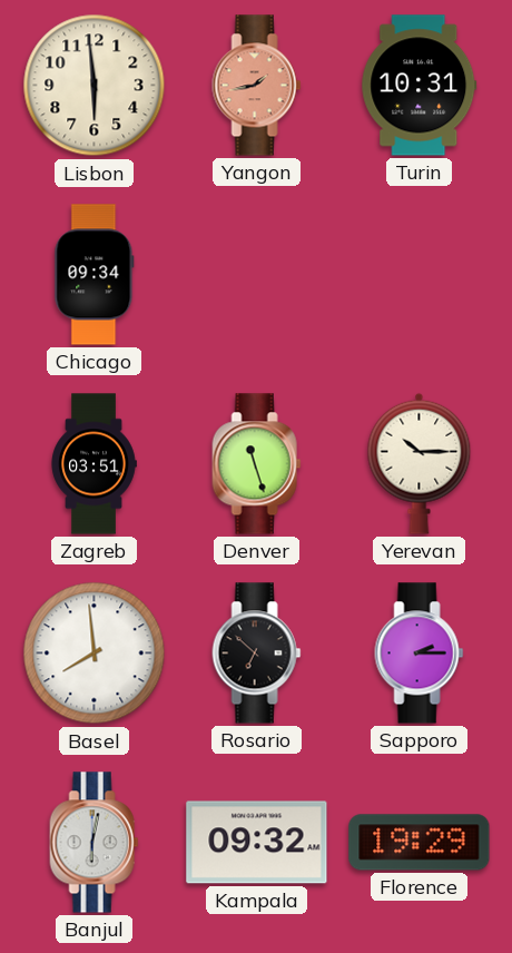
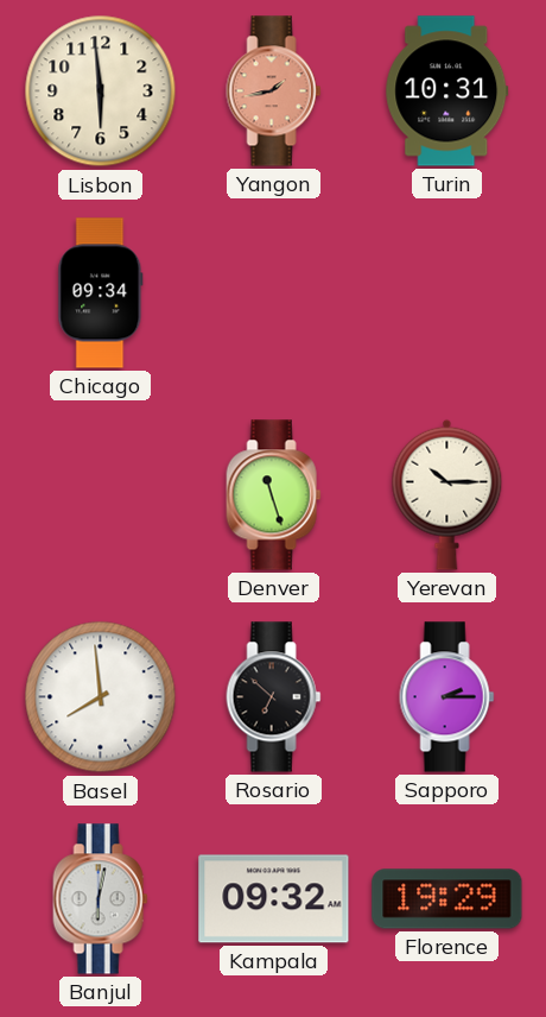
Zagreb: 03:51 -> none (93, 464)
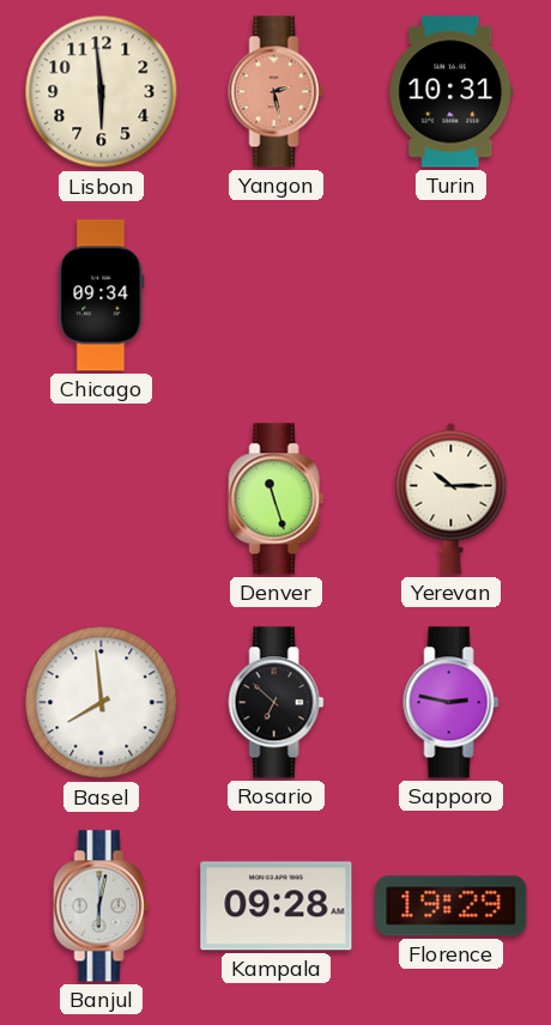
Yangon: 1:43 -> 2:28 (277, 92)
Sapporo: 2:15 -> 2:47 (452, 703)
Kampala: 09:32 -> 09:28 (277, 906)
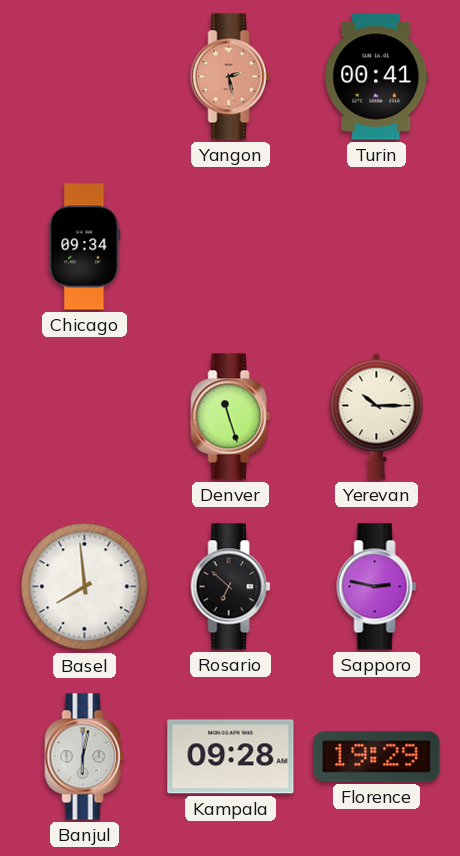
Lisbon: 5:59 -> none (102, 92)
Turin: 10:31 -> 00:41 (377, 77)
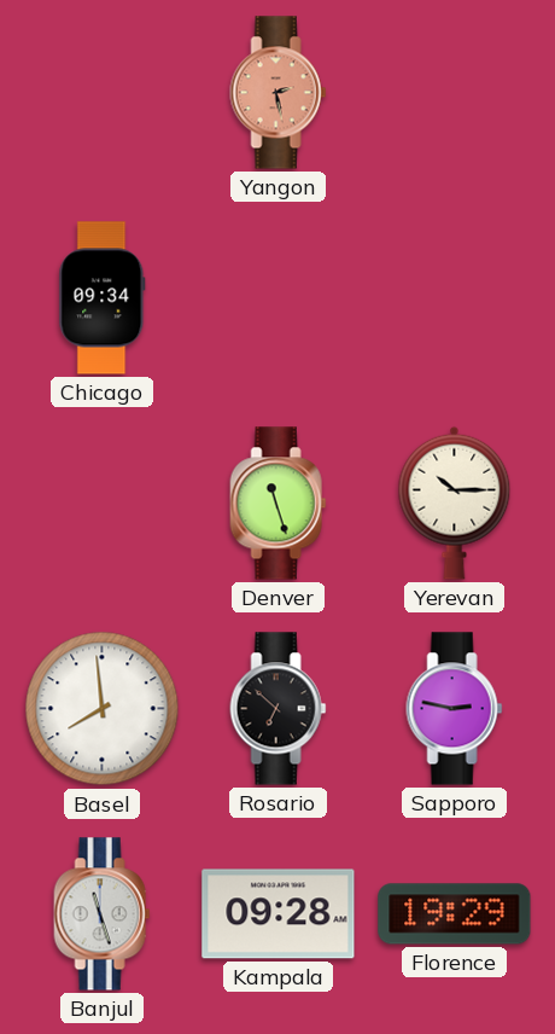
Turin: 00:41 -> none (377, 77)
Banjul: 6:02 -> 11:27 (103, 914)
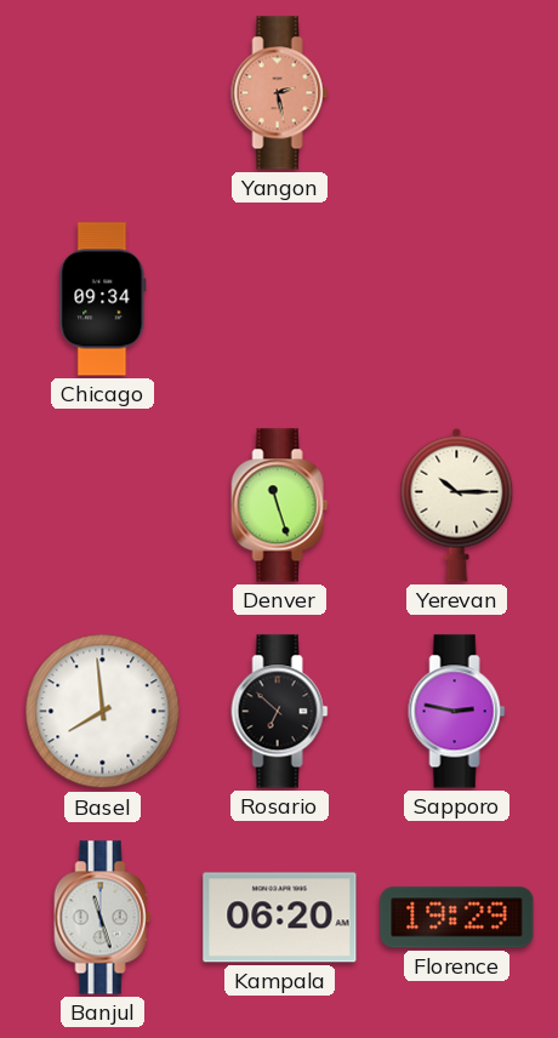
Kampala: 09:28 -> 06:20 (280, 918)
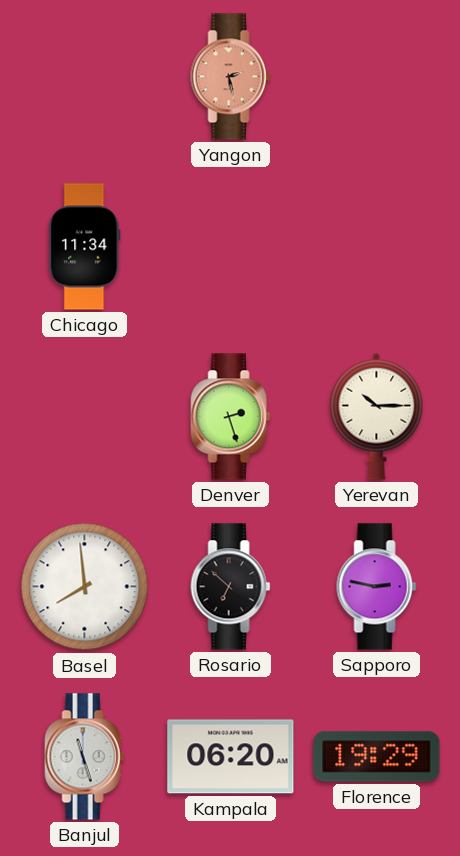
Chicago: 09:34 -> 11:34 (85, 247)
Denver: 11:27 -> 2:27 (231, 417)
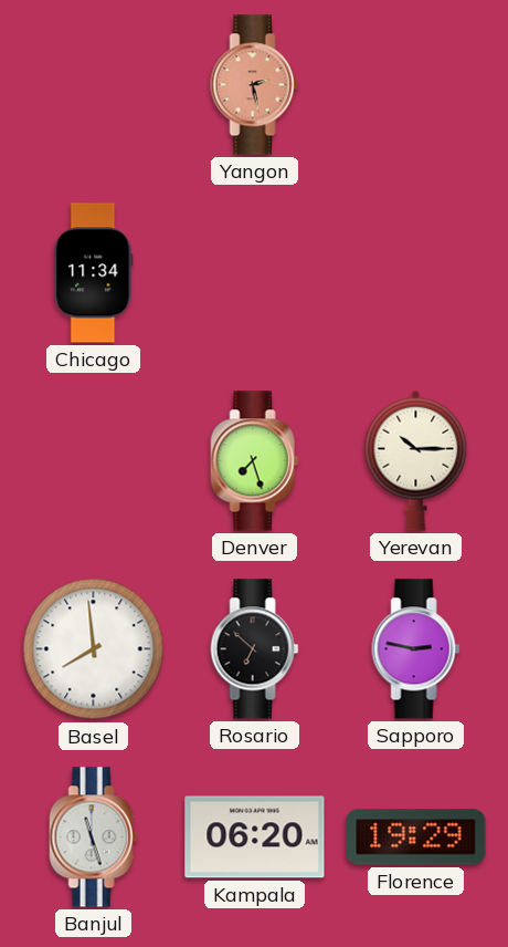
Denver: 2:27 -> 7:27 (255, 461)
